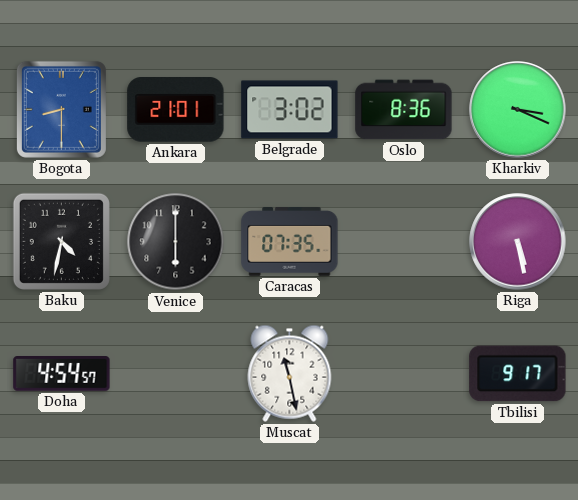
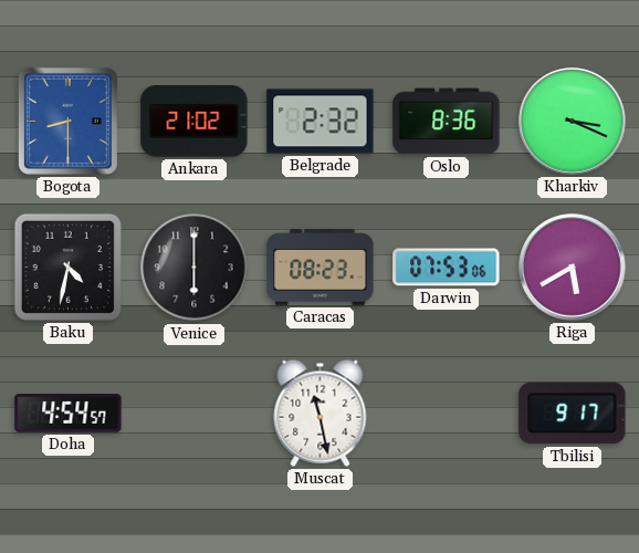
Ankara: 21:01 -> 21:02 (195, 122)
Belgrade: 3:02 -> 2:32 (321, 122)
Caracas: 07:35 -> 08:23 (321, 268)
Darwin: none -> 07:53 (447, 268)
Riga: 5:28 -> 5:40 (573, 268)
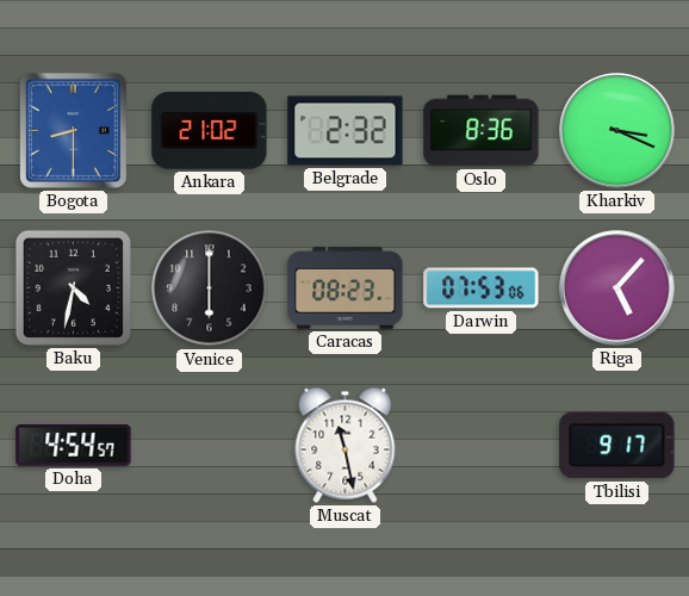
Riga: 5:40 -> 5:07 (617, 288)
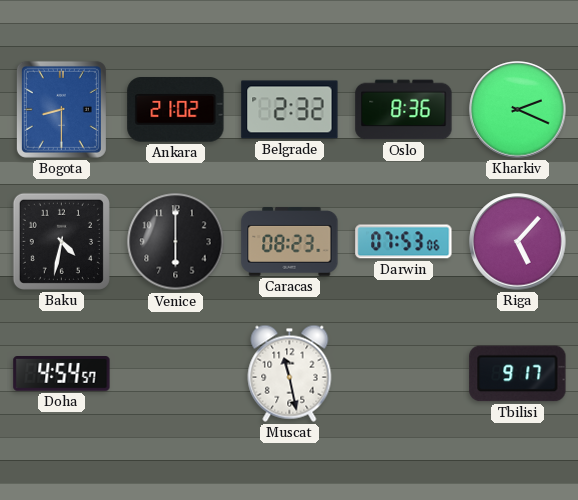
Kharkiv: 3:19 -> 2:19 (518, 110)
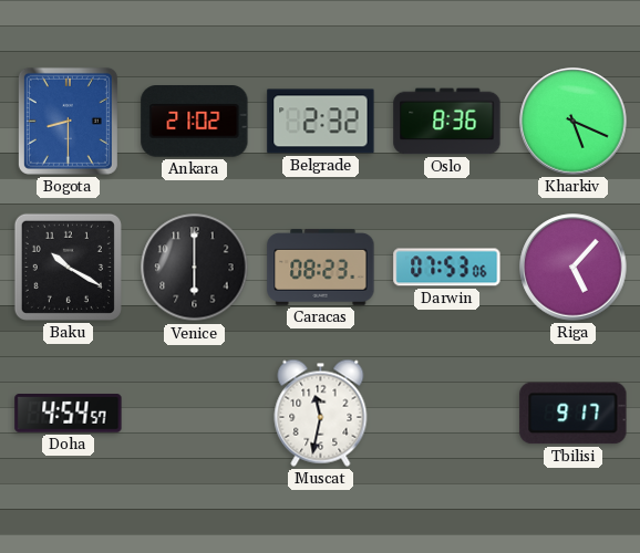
Kharkiv: 2:19 -> 5:19 (574, 122)
Baku: 4:32 -> 10:20 (68, 267)
Muscat: 11:28 -> 11:32 (321, 413)
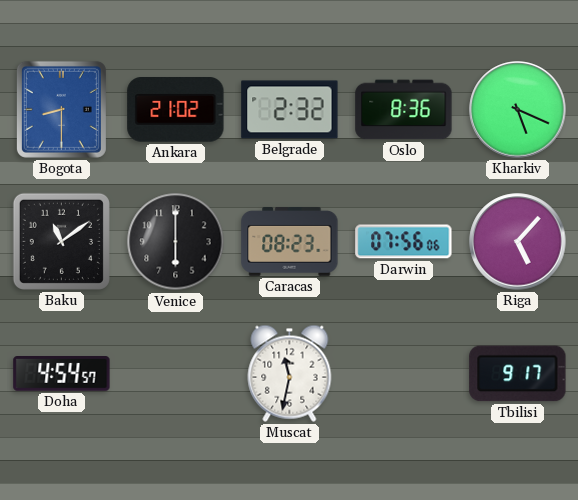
Baku: 10:20 -> 11:09 (61, 241)
Darwin: 07:53 -> 07:56 (404, 242)
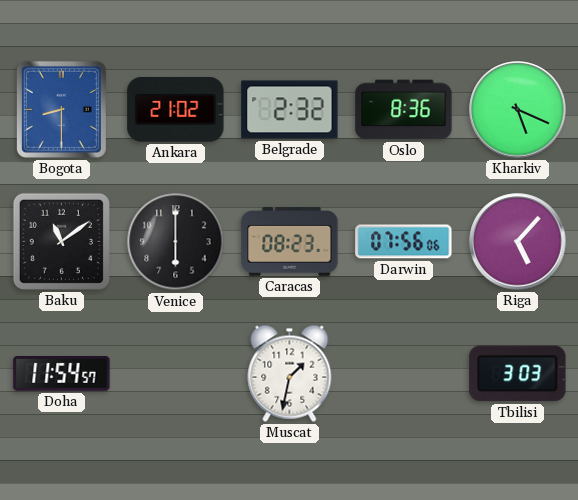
Doha: 4:54 -> 11:54 (62, 374)
Muscat: 11:32 -> 1:32 (290, 373)
Tbilisi: 9:17 -> 3:03 (518, 374)
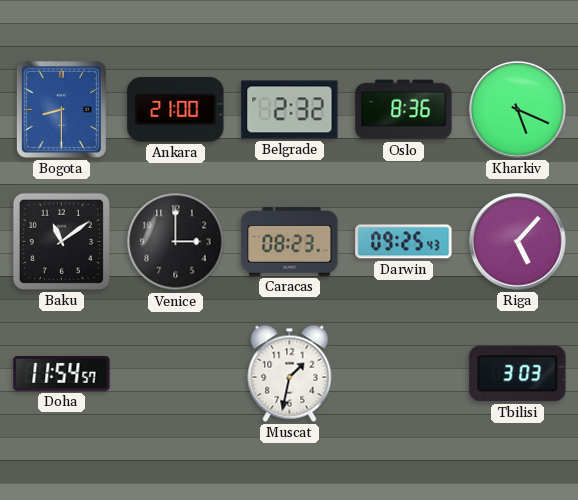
Ankara: 21:02 -> 21:00 (176, 110)
Venice: 6:00 -> 3:00 (176, 242)
Darwin: 07:56 -> 09:25 (404, 242)
